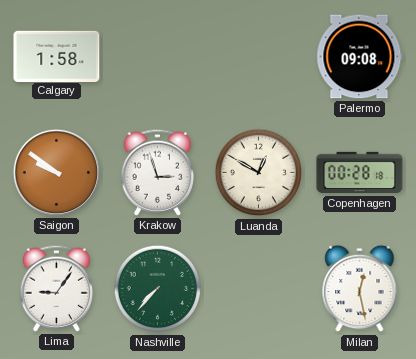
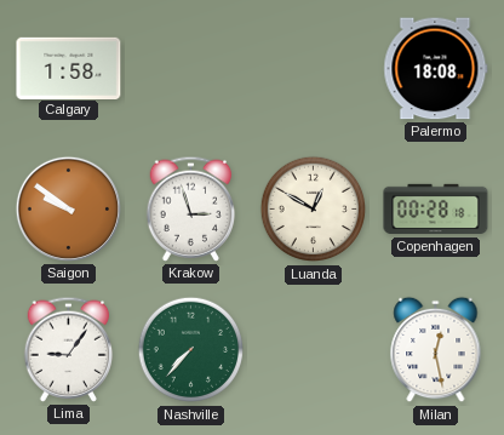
Palermo: 09:08 -> 18:08 (436, 69)
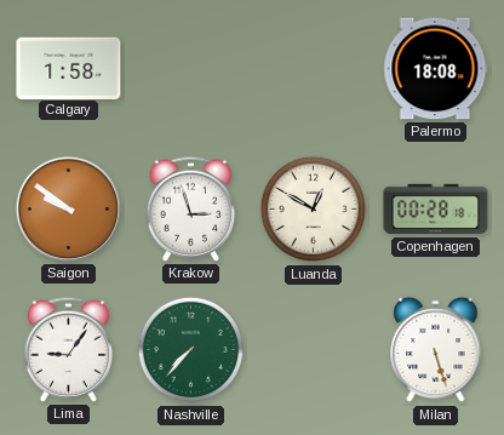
Milan: 12:28 -> 5:27 (436, 350)
